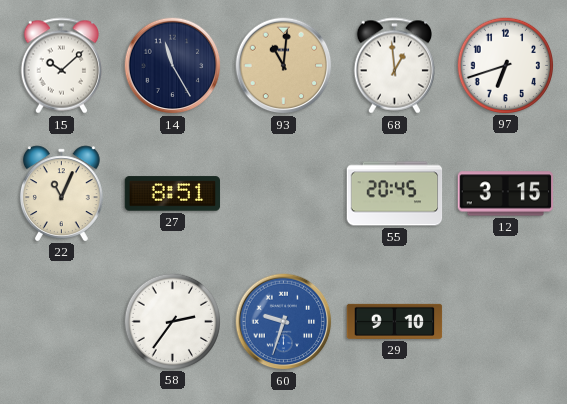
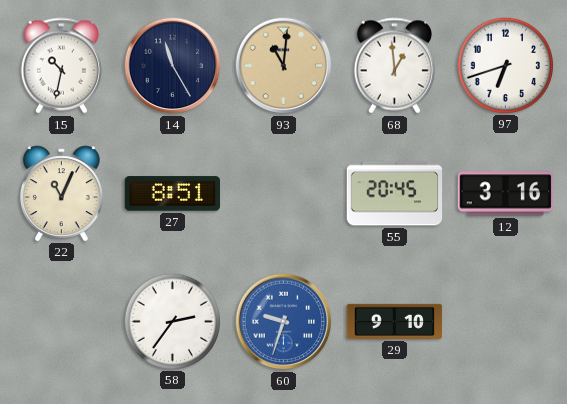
15: 10:08 -> 10:32 (61, 66)
12: 3:15 -> 3:16 (506, 194)
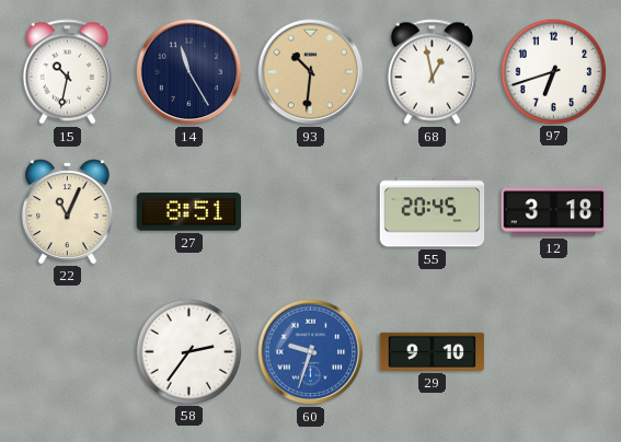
93: 11:01 -> 10:31 (311, 72)
68: 12:59 -> 12:58 (432, 72)
12: 3:16 -> 3:18 (554, 212)
